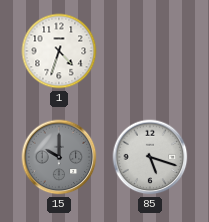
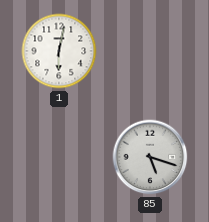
1: 4:33 -> 6:02 (59, 51)
15: 10:00 -> none (59, 157)
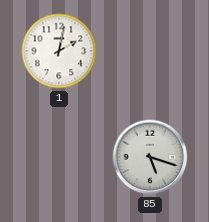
1: 6:02 -> 2:02 (59, 51)
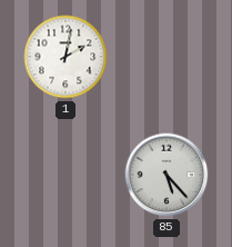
85: 5:18 -> 5:23 (167, 175)
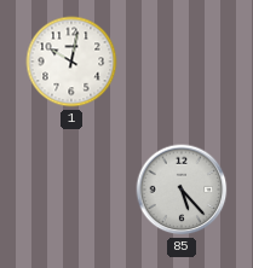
1: 2:02 -> 10:02 (71, 62)
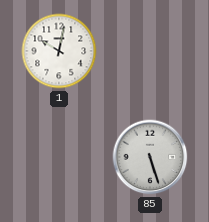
85: 5:23 -> 5:27 (150, 157)
